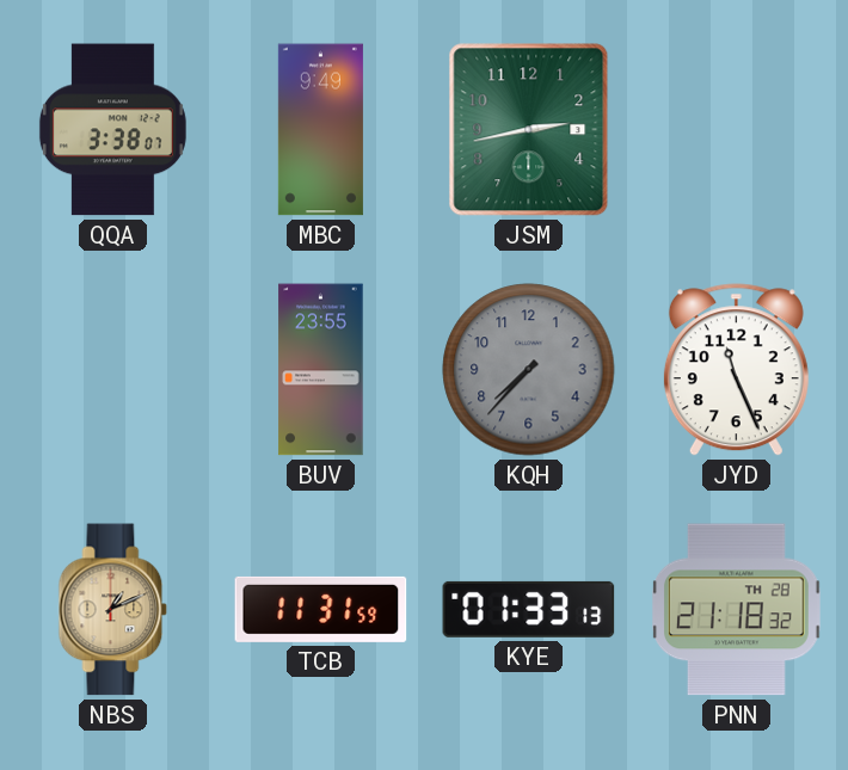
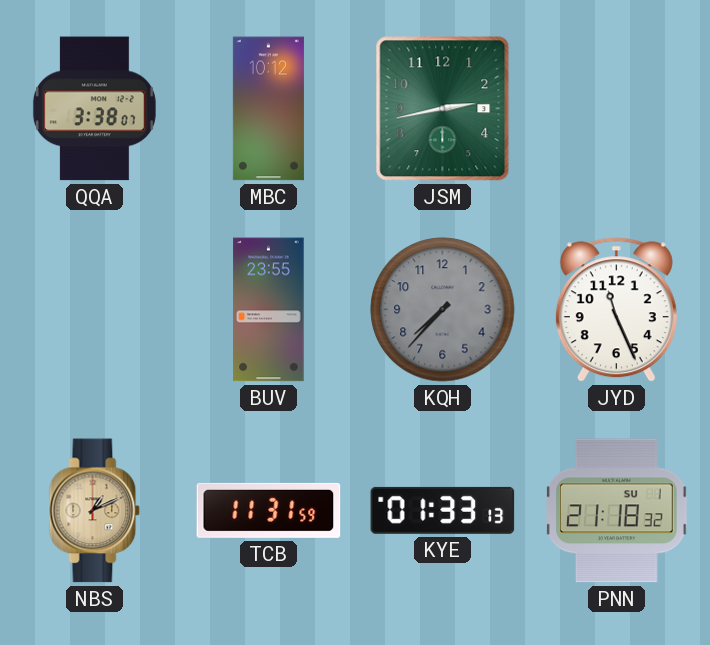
MBC: 9:49 -> 10:12 (268, 109)
PNN date: TH 28 -> SU 1 (617, 511)
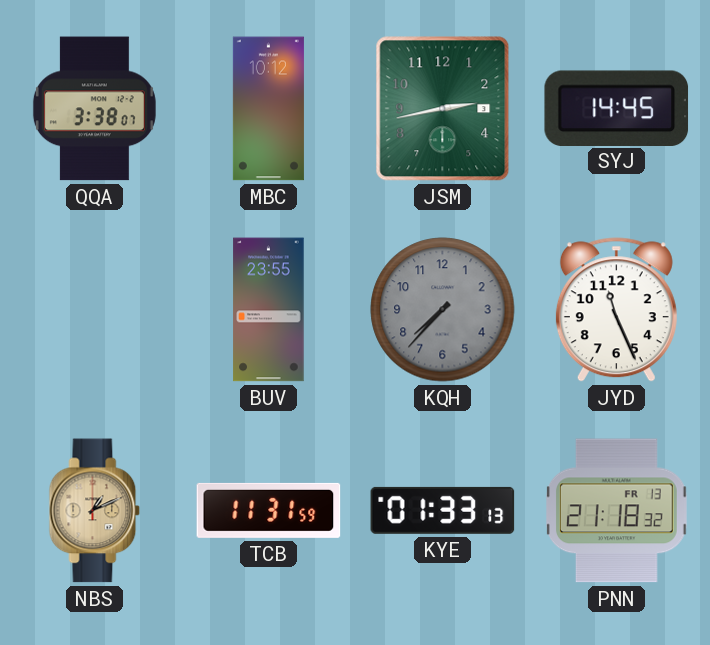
SYJ: none -> 14:45 (617, 108)
PNN date: SU 1 -> FR 13 (617, 511)
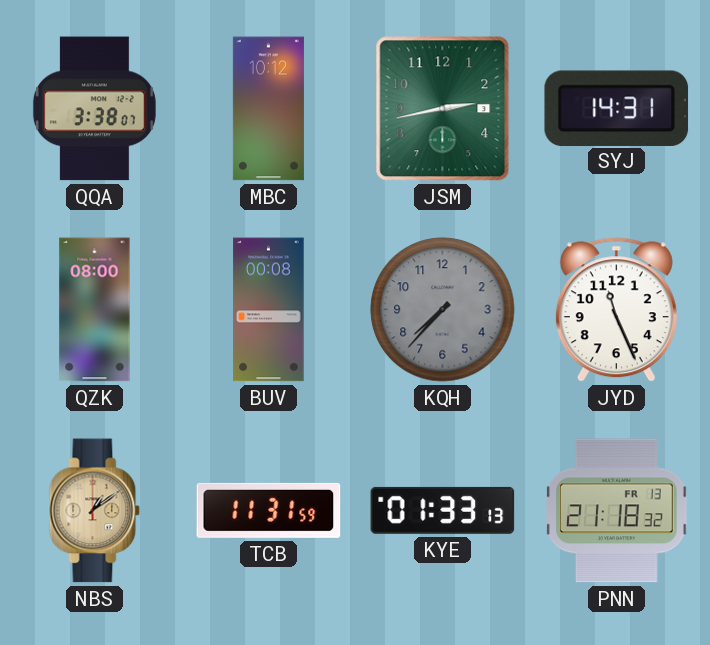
SYJ: 14:45 -> 14:31 (617, 108)
QZK: none -> 08:00 (95, 310)
BUV: 23:55 -> 00:08 (269, 310)
NBS: 1:11 -> 1:09 (95, 511)
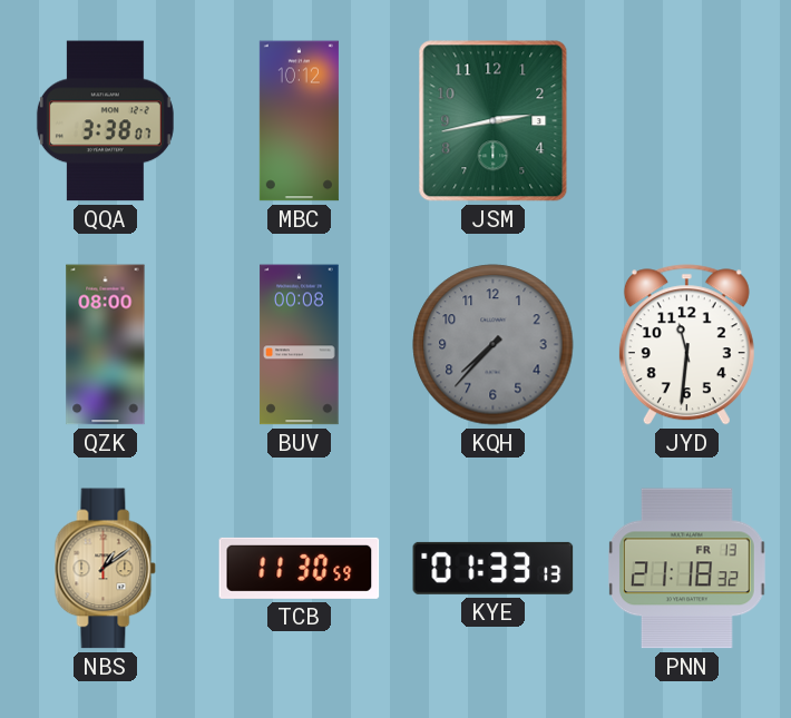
SYJ: 14:31 -> none (617, 108)
JYD: 11:26 -> 11:31 (686, 345)
TCB: 11:31 -> 11:30 (300, 568)
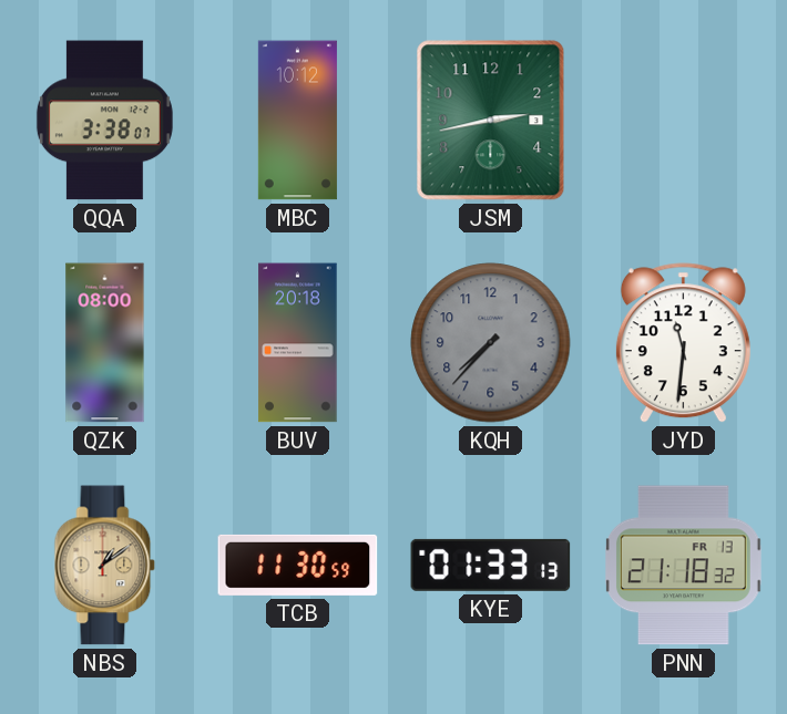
BUV: 00:08 -> 20:18 (298, 343)
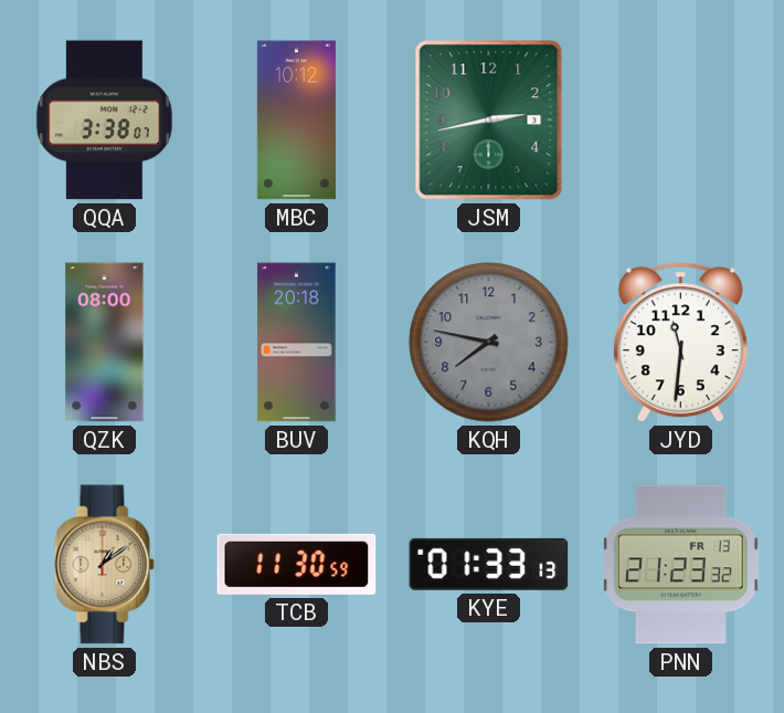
KQH: 7:37 -> 7:47 (489, 343)
PNN: 21:18 -> 21:23 (681, 565)
